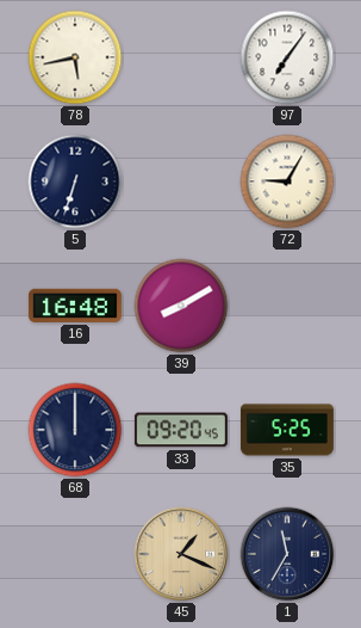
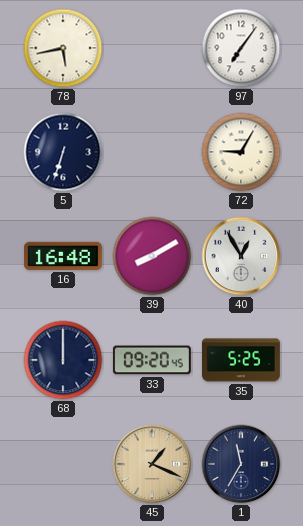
40: none -> 12:55 (241, 256)
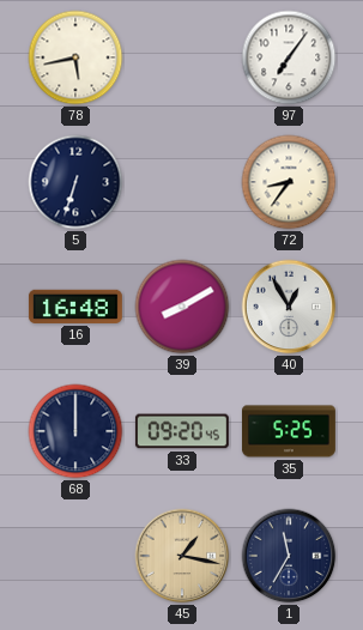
72: 9:05 -> 8:36 (289, 182)
45: 1:19 -> 1:17 (182, 556)
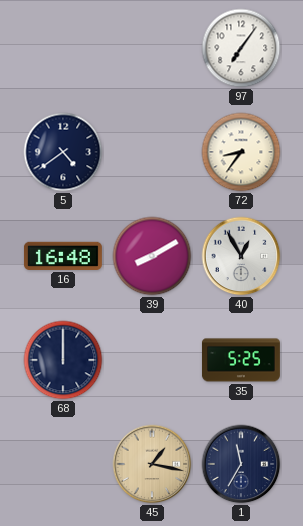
78: 5:43 -> none (75, 57)
5: 6:33 -> 4:39 (63, 152)
33: 09:20 -> none (182, 431)
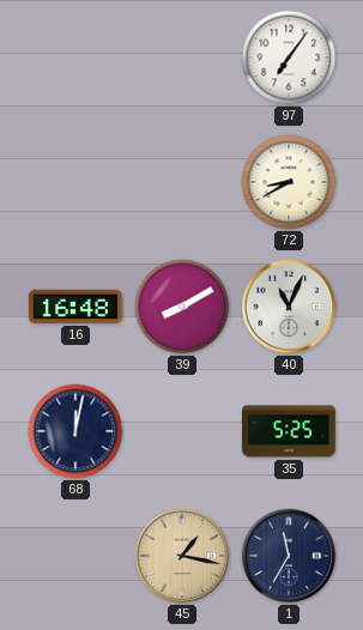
5: 4:39 -> none (63, 152)
72: 8:36 -> 8:40 (289, 182)
40: 12:55 -> 11:04 (289, 307)
68: 12:00 -> 12:02 (75, 431)
